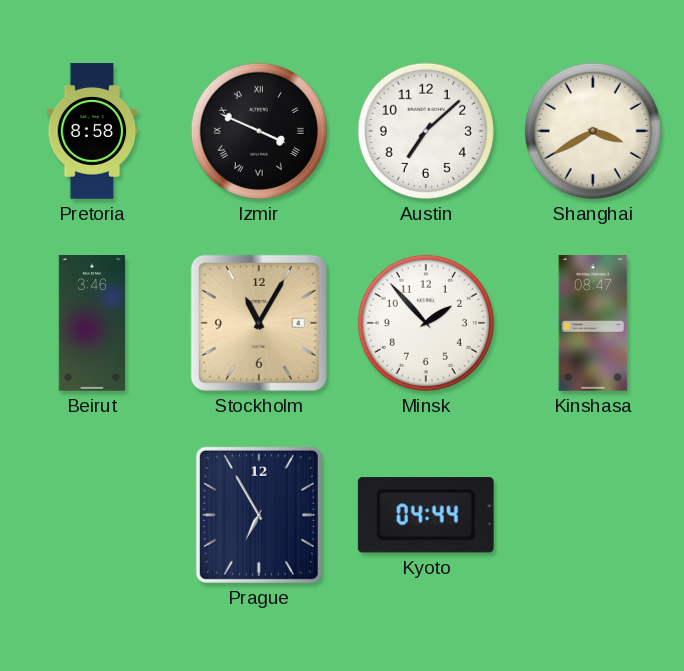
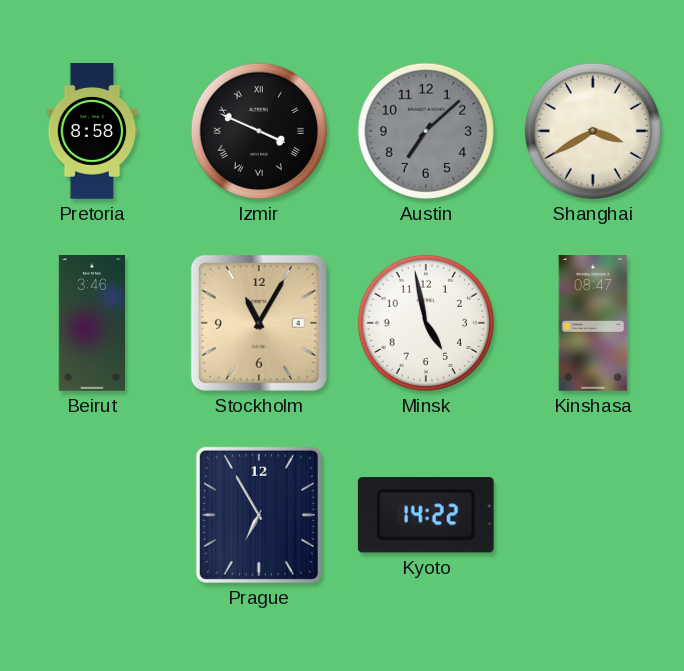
Austin dial: white -> grey (426, 131)
Minsk: 1:53 -> 4:58 (426, 323)
Kyoto: 04:44 -> 14:22 (426, 515)
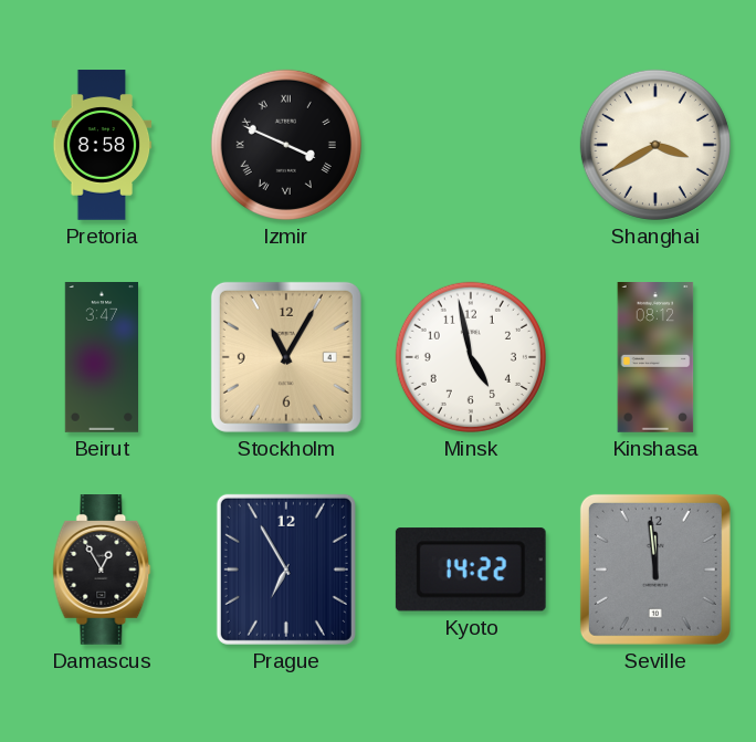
Austin: 7:08 -> none (426, 131)
Beirut: 3:46 -> 3:47 (101, 357)
Kinshasa: 08:47 -> 08:12 (655, 358)
Damascus: none -> 12:55 (102, 571)
Seville: none -> 11:59 (655, 569)
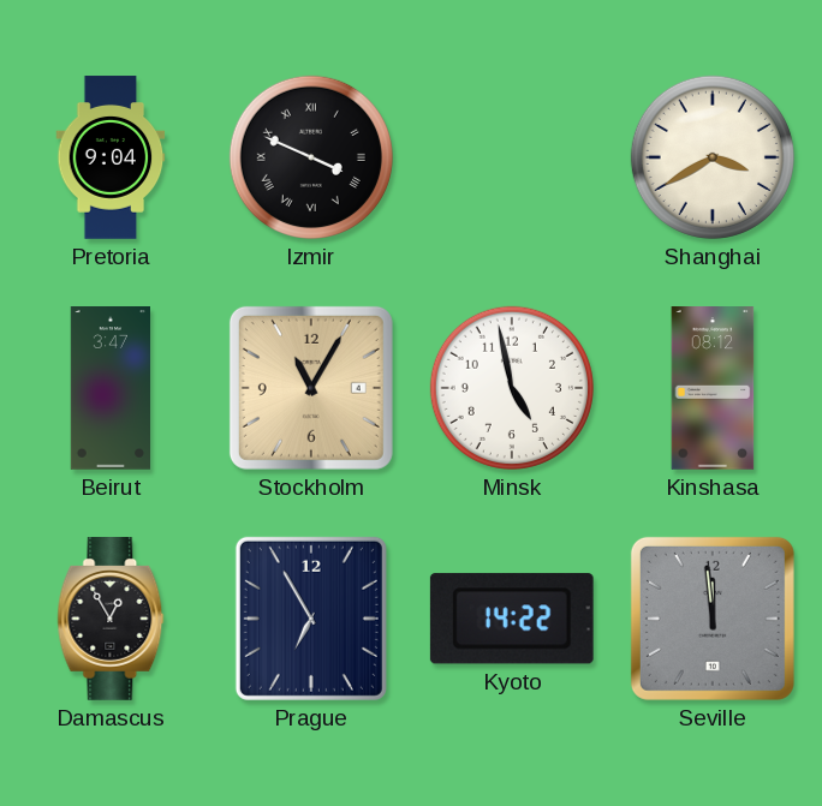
Pretoria: 8:58 -> 9:04 (111, 157)
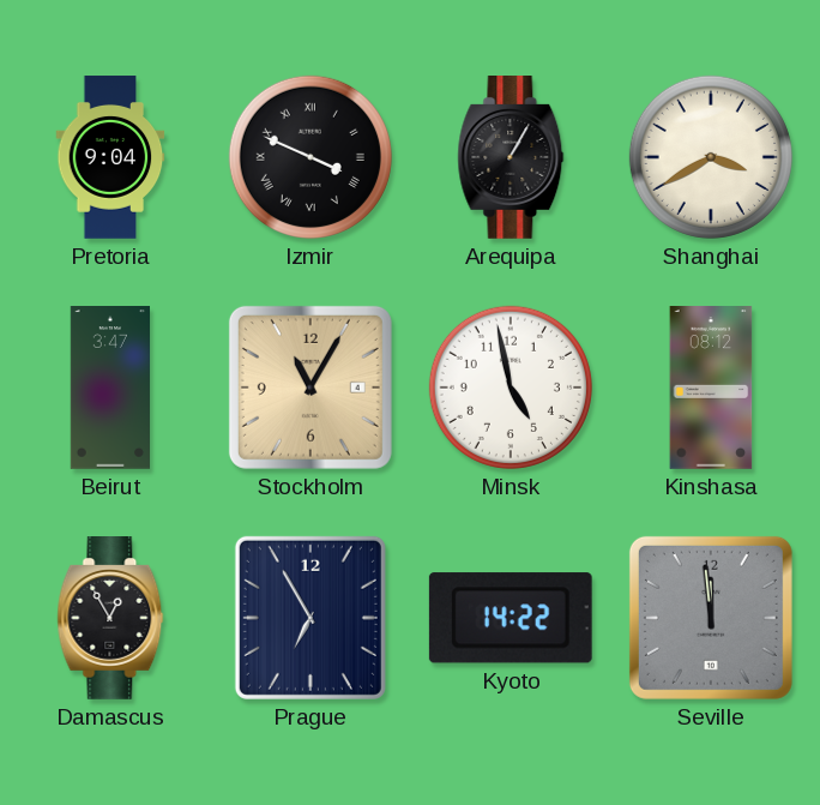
Arequipa: none -> 1:05 (511, 158)
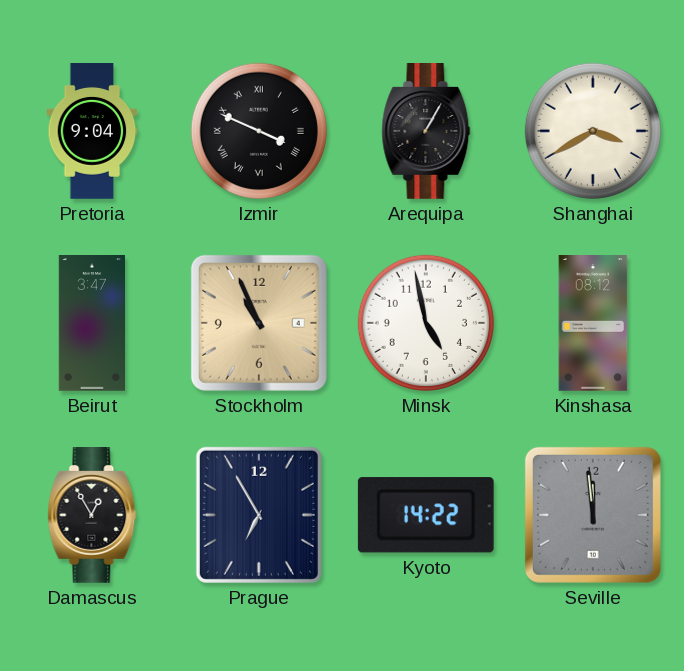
Stockholm: 11:05 -> 10:56 (259, 323)
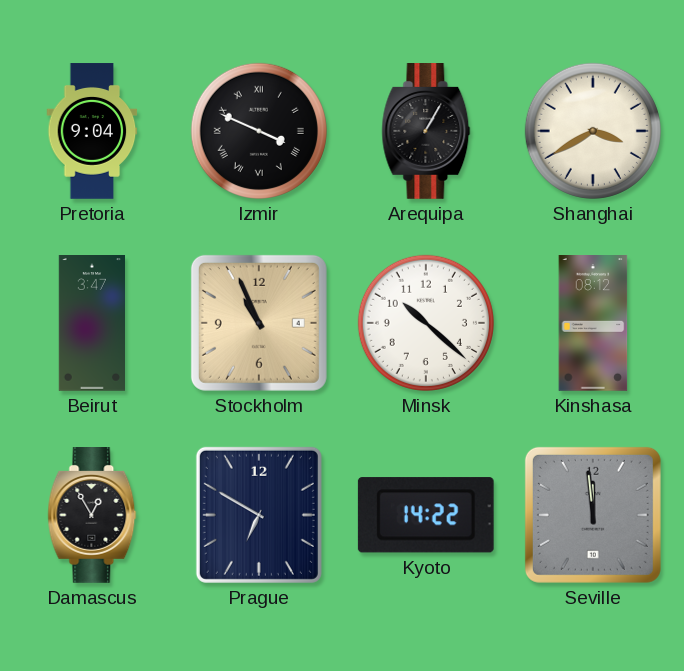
Minsk: 4:58 -> 10:22 (426, 323)
Prague: 6:55 -> 6:50 (259, 515)
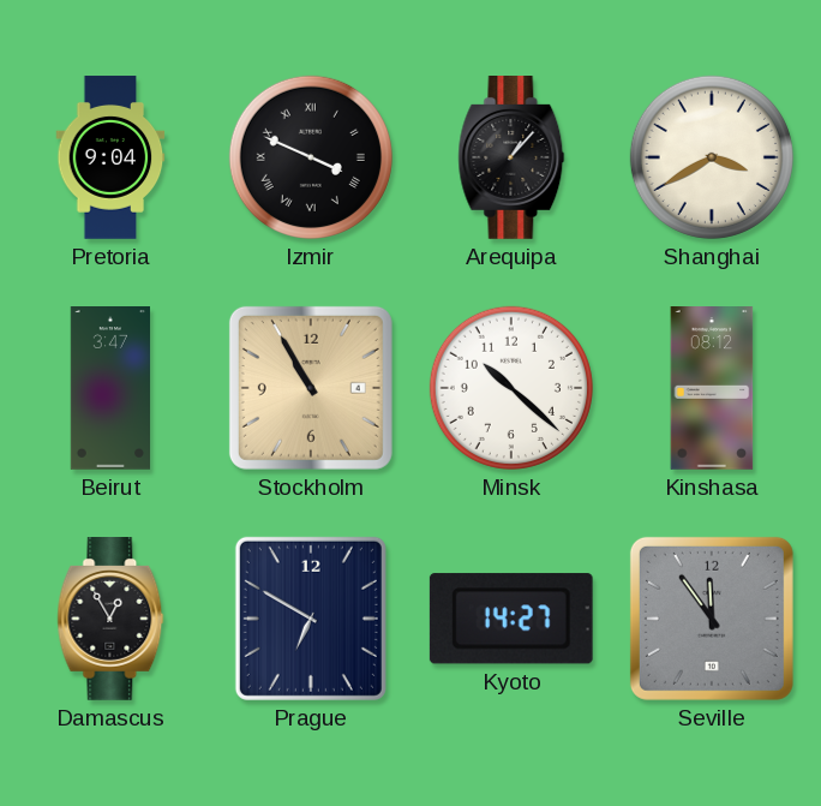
Arequipa: 1:05 -> 1:07 (511, 159)
Stockholm: 10:56 -> 10:55 (311, 388)
Kyoto: 14:22 -> 14:27 (511, 619)
Seville: 11:59 -> 11:54 (712, 619)
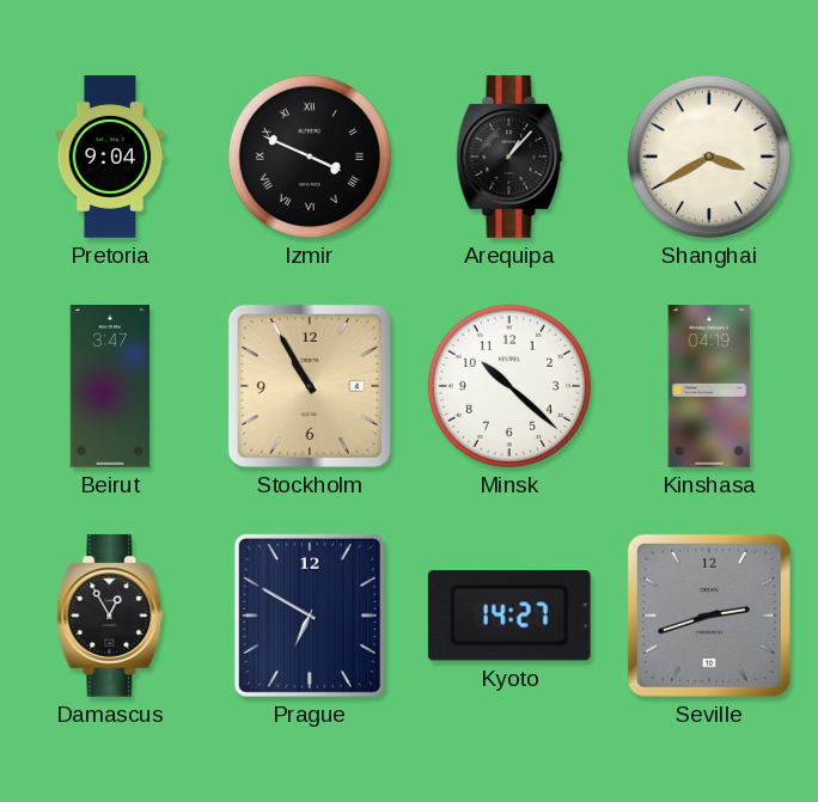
Kinshasa: 08:12 -> 04:19 (709, 387)
Seville: 11:54 -> 2:42 (709, 616)
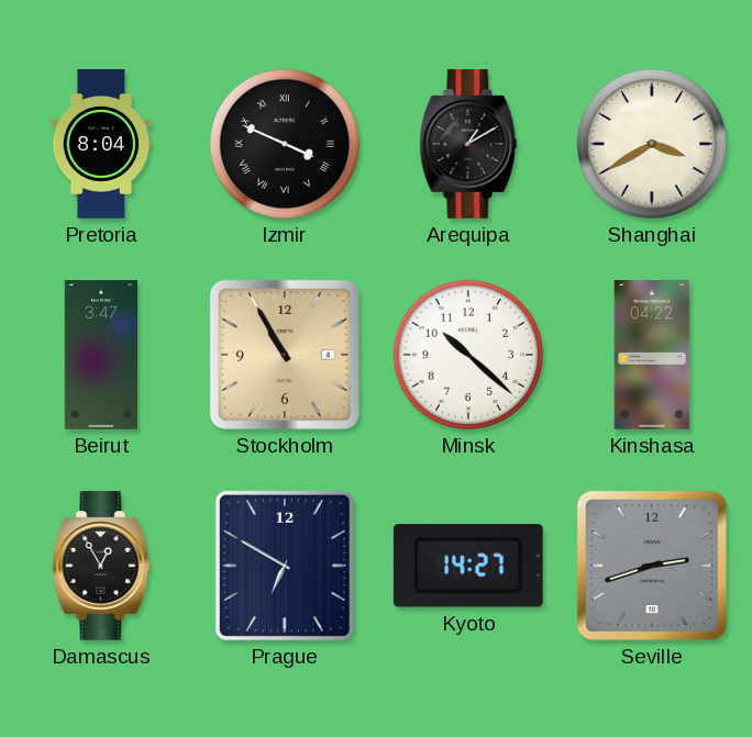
Pretoria: 9:04 -> 8:04 (101, 144)
Arequipa: 1:07 -> 1:10 (468, 145)
Kinshasa: 04:19 -> 04:22 (652, 356)
